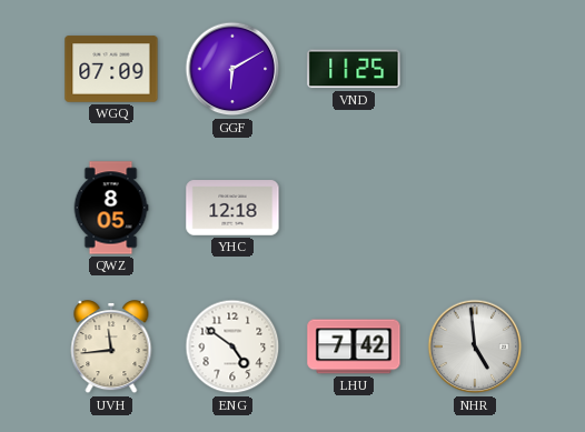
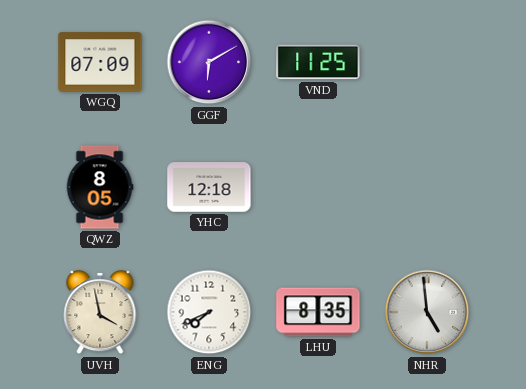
UVH: 11:44 -> 3:58 (100, 313)
ENG: 4:51 -> 7:41 (209, 312)
LHU: 7:42 -> 8:35 (318, 312)
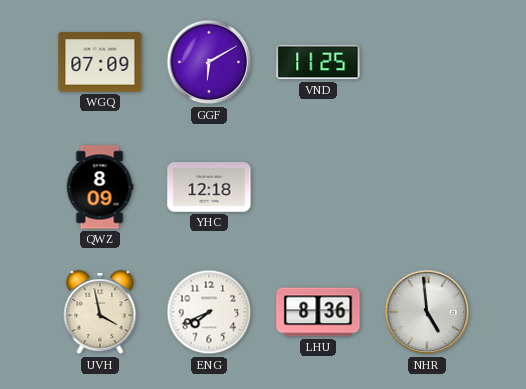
QWZ: 8:05 -> 8:09 (100, 187)
LHU: 8:35 -> 8:36 (318, 312)
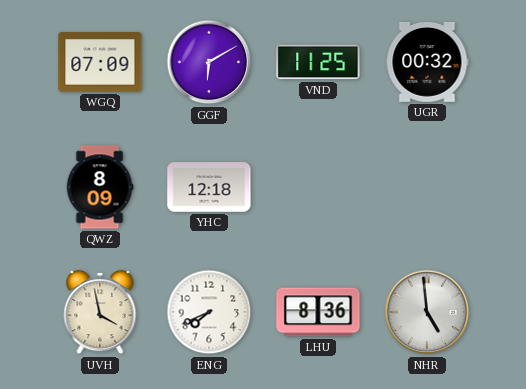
UGR: none -> 00:32 (427, 62)
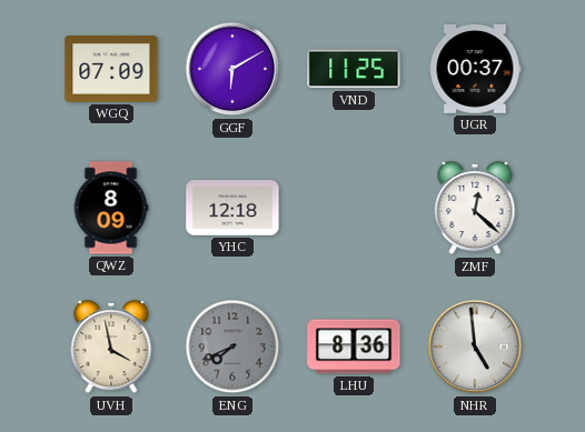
UGR: 00:32 -> 00:37 (475, 69)
ZMF: none -> 12:22 (475, 209)
ENG dial: white -> grey (232, 346)
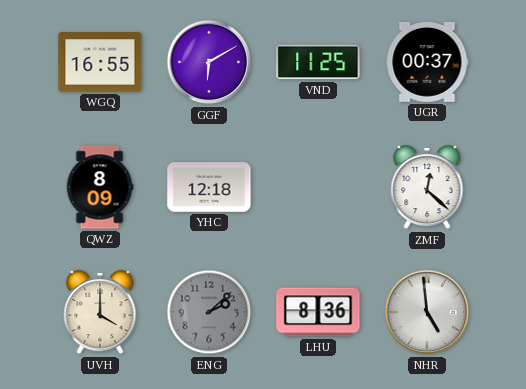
WGQ: 07:09 -> 16:55 (100, 62)
UVH: 3:58 -> 4:00 (100, 313)
ENG: 7:41 -> 2:08 (209, 312)
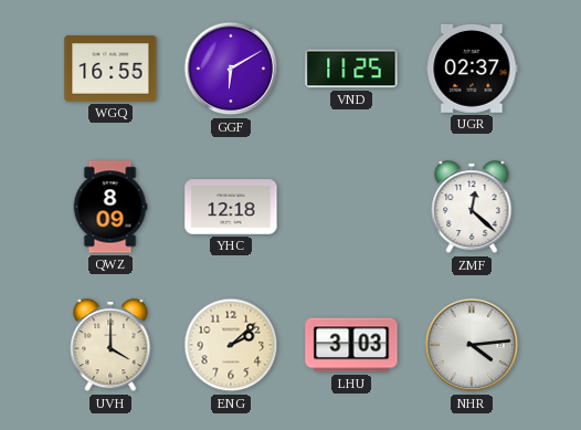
UGR: 00:37 -> 02:37 (472, 69)
ENG dial: grey -> cream (231, 345)
LHU: 8:36 -> 3:03 (351, 345)
NHR: 4:59 -> 4:14 (472, 345)
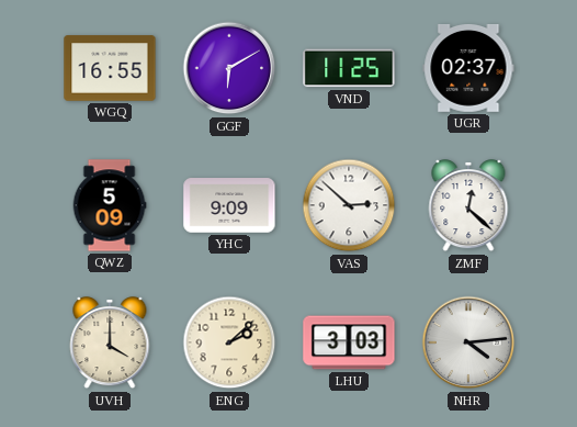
QWZ: 8:09 -> 5:09 (110, 205)
YHC: 12:18 -> 9:09 (229, 205)
VAS: none -> 2:52 (349, 205)
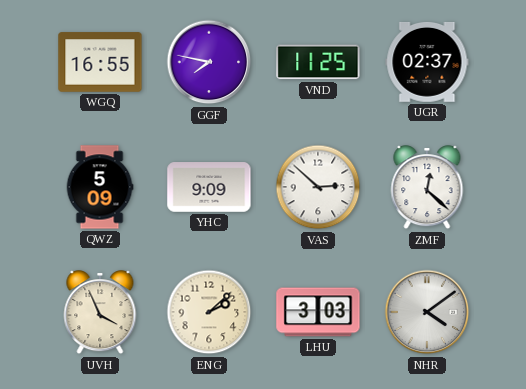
GGF: 6:10 -> 7:47 (209, 62)
UVH: 4:00 -> 3:56 (100, 313)
NHR: 4:14 -> 4:09 (427, 312)
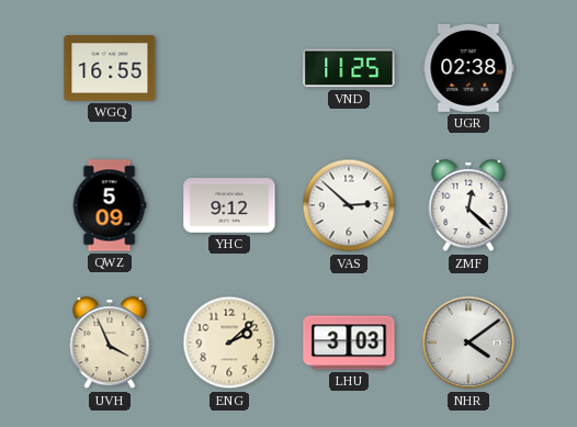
GGF: 7:47 -> none (209, 62)
UGR: 02:37 -> 02:38 (468, 68)
YHC: 9:09 -> 9:12 (229, 205)
